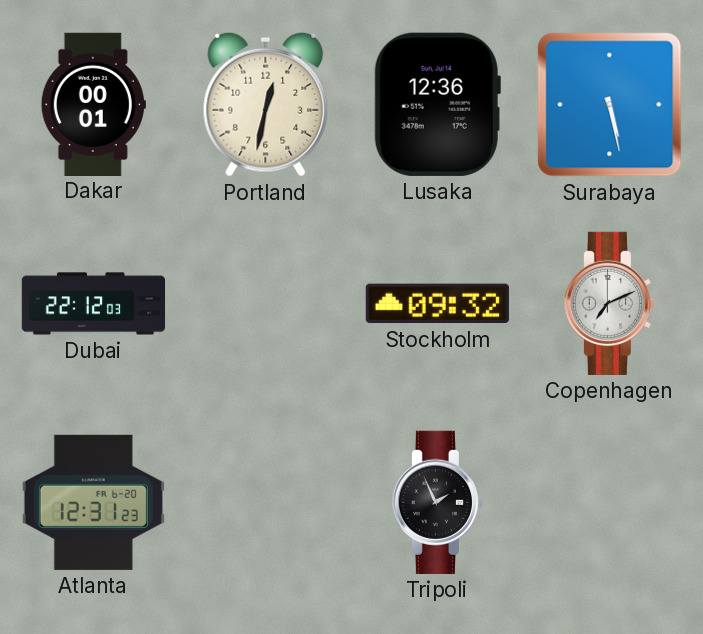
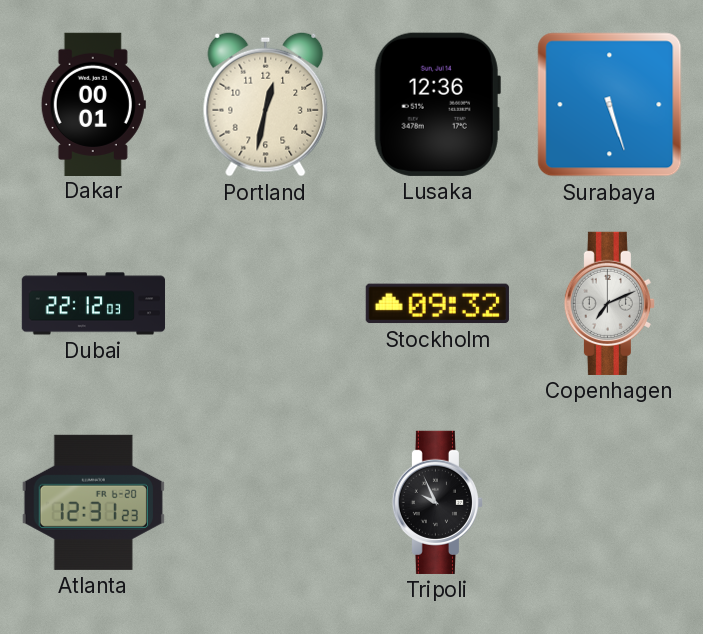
Surabaya: 5:28 -> 5:27 (610, 105)
Tripoli: 1:56 -> 9:56 (437, 502)
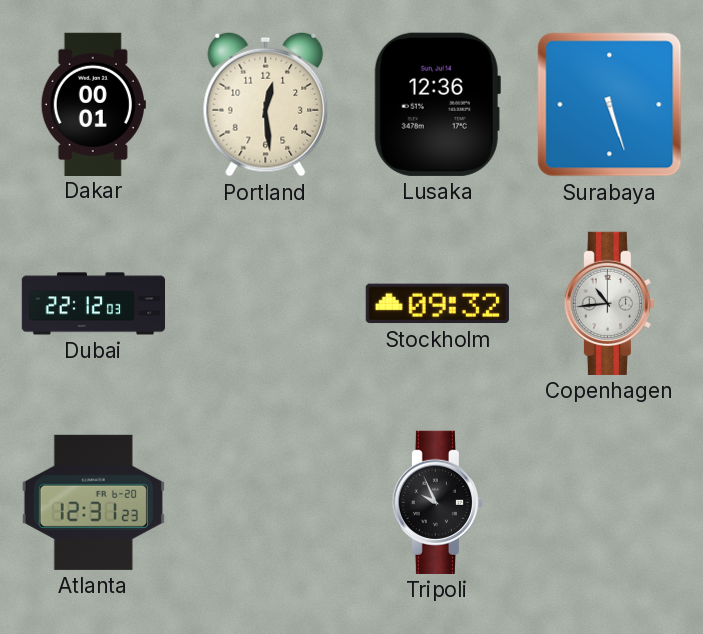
Portland: 12:32 -> 12:29 (266, 104)
Copenhagen: 7:11 -> 10:44 (609, 303)
